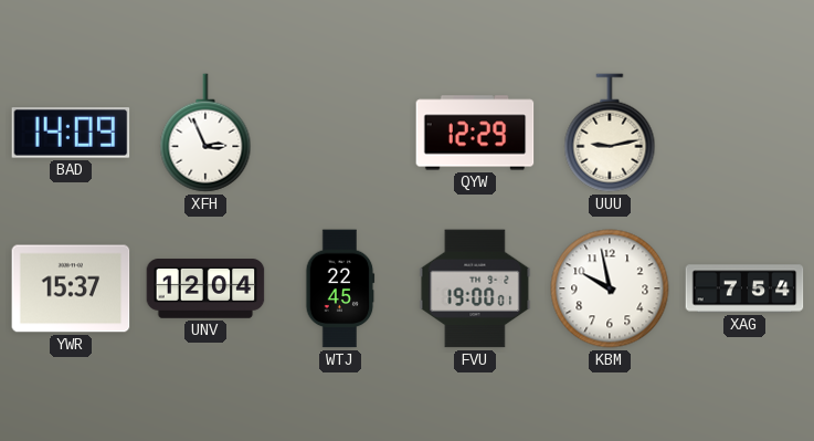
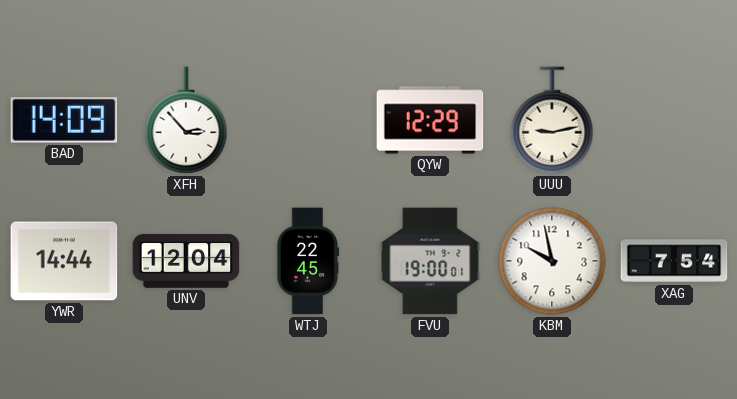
XFH: 2:56 -> 2:53 (186, 120)
YWR: 15:37 -> 14:44 (64, 261)
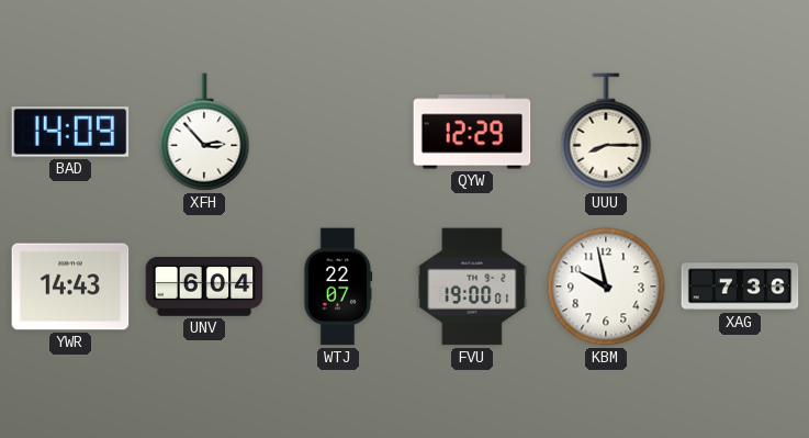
UUU: 9:13 -> 8:15 (606, 132)
YWR: 14:44 -> 14:43 (70, 287)
UNV: 12:04 -> 6:04 (204, 287)
WTJ: 22:45 -> 22:07 (338, 287)
XAG: 7:54 -> 7:36 (740, 287)
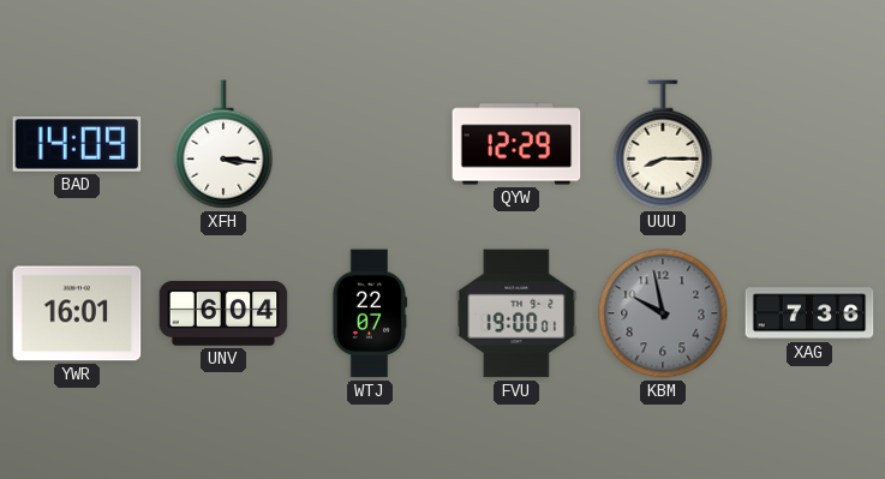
XFH: 2:53 -> 3:16 (223, 144)
YWR: 14:43 -> 16:01 (77, 313)
KBM dial: white -> grey (663, 313)
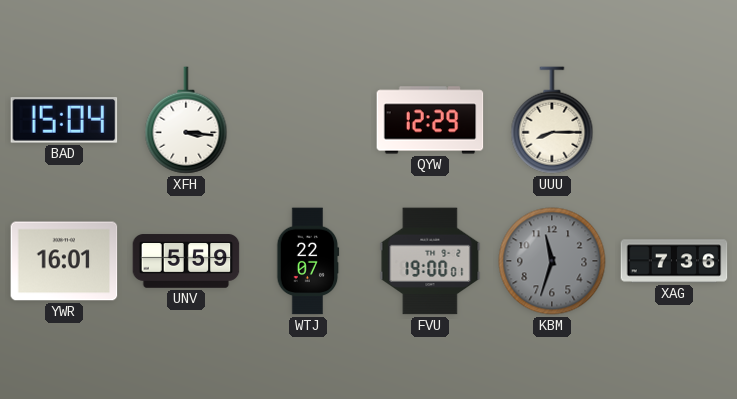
BAD: 14:09 -> 15:04 (64, 120)
UNV: 6:04 -> 5:59 (186, 261)
KBM: 9:58 -> 11:33 (552, 261)
